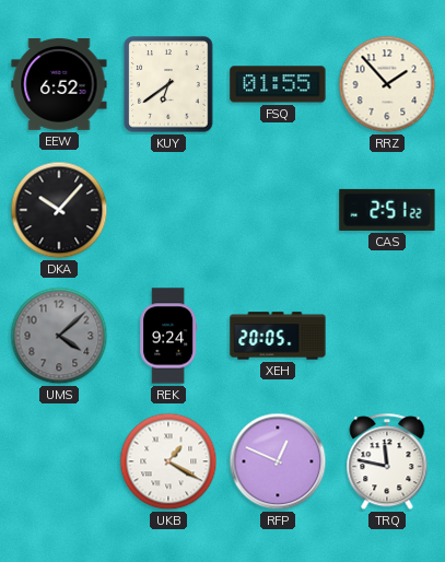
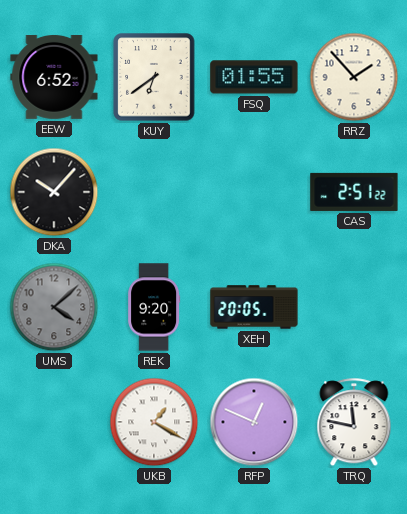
REK: 9:24 -> 9:20 (154, 307)
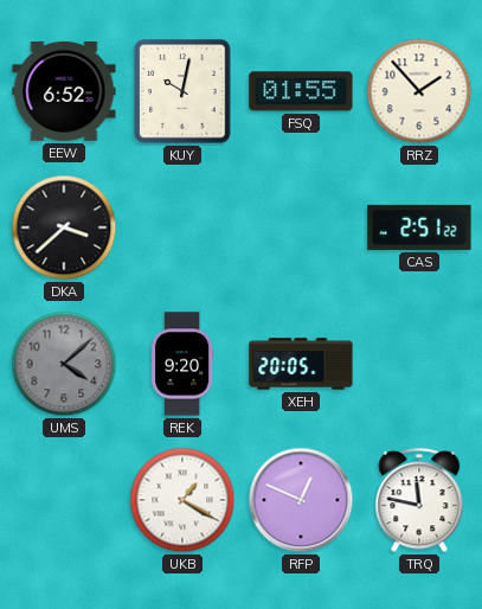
KUY: 6:39 -> 10:02 (182, 91)
DKA: 10:07 -> 3:38 (64, 227)
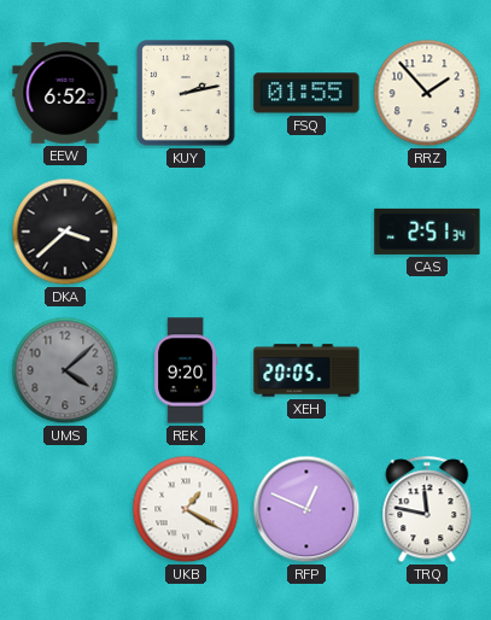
KUY: 10:02 -> 2:13 (186, 93)
CAS: 2:51:22 -> 2:51:34 (427, 232)
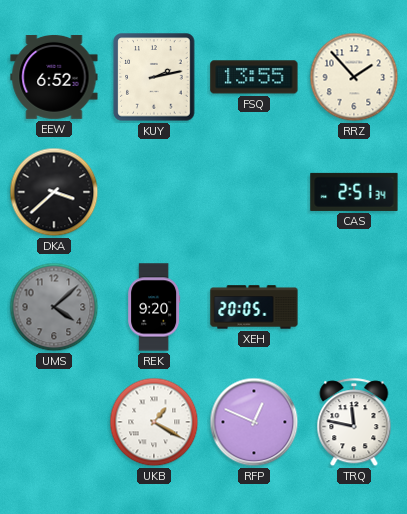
FSQ: 01:55 -> 13:55 (254, 77)
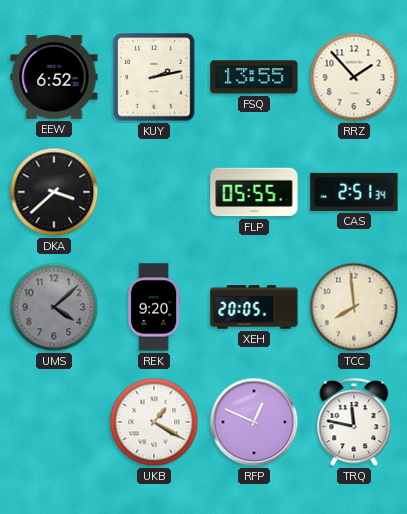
FLP: none -> 05:55 (254, 192)
TCC: none -> 7:59 (354, 307)
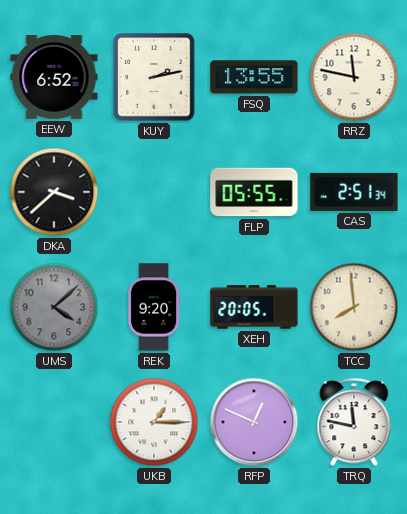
RRZ: 1:53 -> 11:47 (354, 77)
UKB: 1:20 -> 1:15 (154, 422)
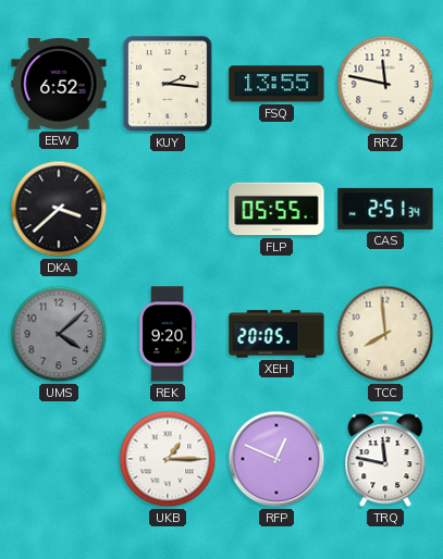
KUY: 2:13 -> 2:16 (168, 84)
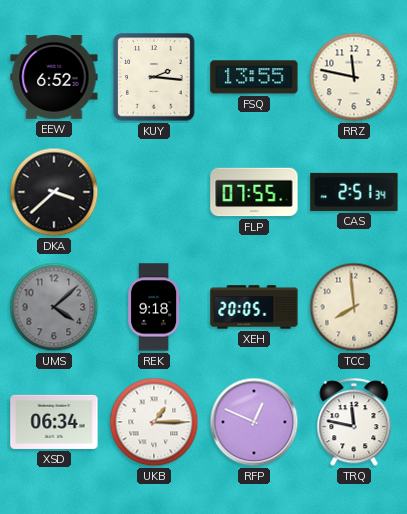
FLP: 05:55 -> 07:55 (254, 192)
REK: 9:20 -> 9:18 (154, 307)
XSD: none -> 06:34 (54, 422)
